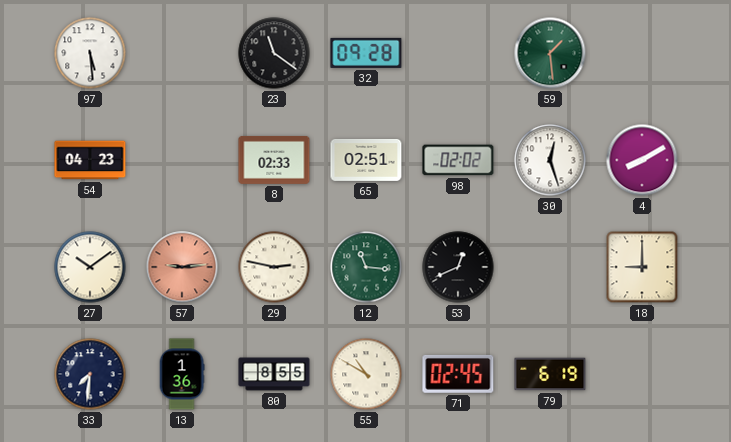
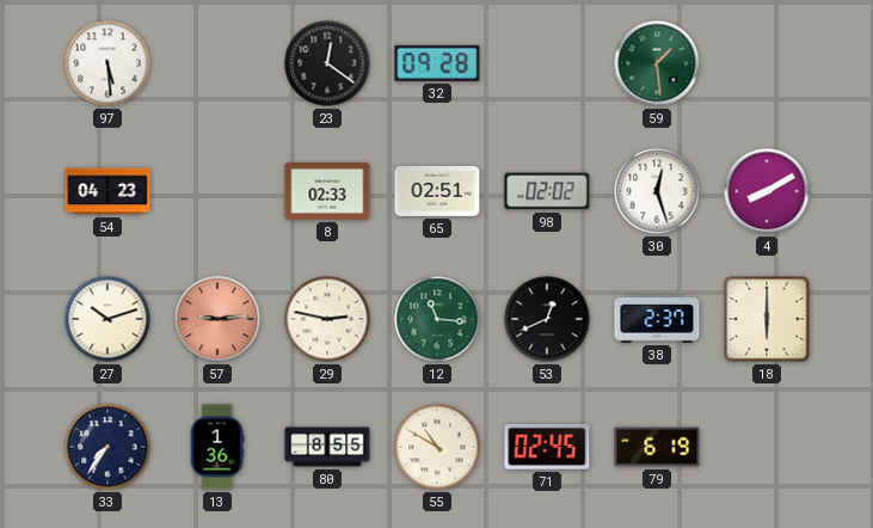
23: 11:21 -> 12:21 (327, 63)
27: 10:09 -> 10:12 (107, 319)
38: none -> 2:37 (657, 319)
18: 9:00 -> 6:00 (767, 319)
33: 7:31 -> 7:36 (107, 447)
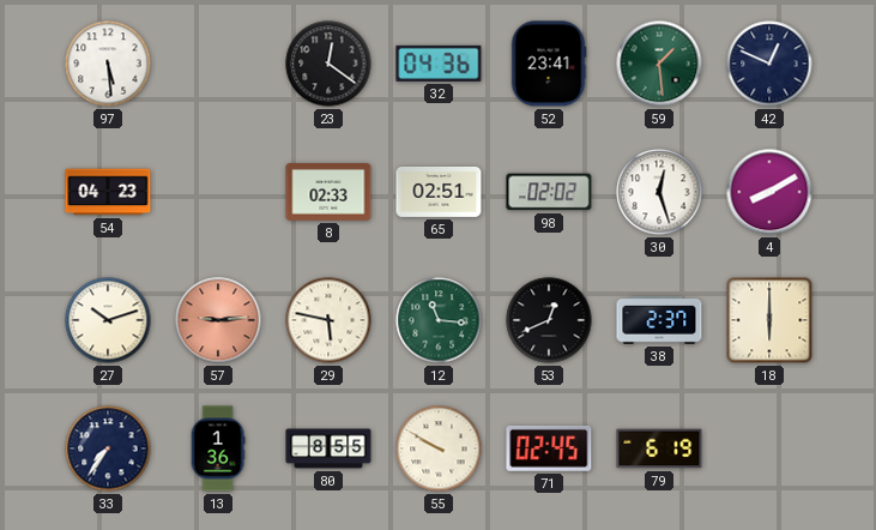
32: 09:28 -> 04:36 (439, 64)
52: none -> 23:41 (549, 64)
42: none -> 12:49 (769, 64)
29: 2:47 -> 5:47 (328, 320)
55: 10:50 -> 9:50 (439, 448)
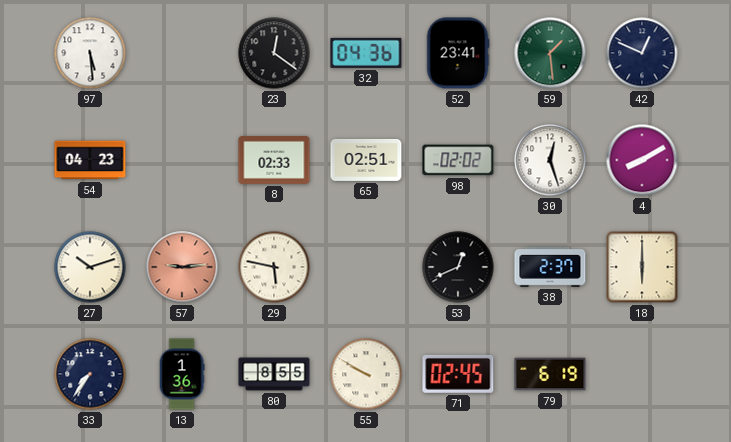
12: 11:16 -> none (439, 320)
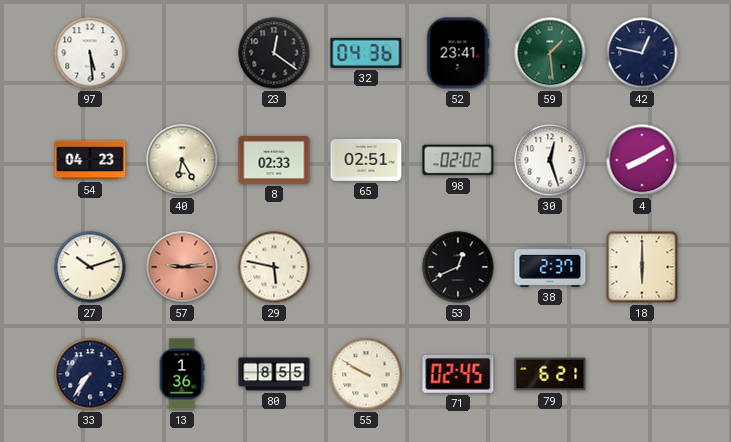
42: 12:49 -> 12:47 (642, 53)
40: none -> 6:25 (182, 160)
79: 6:19 -> 6:21 (550, 374)
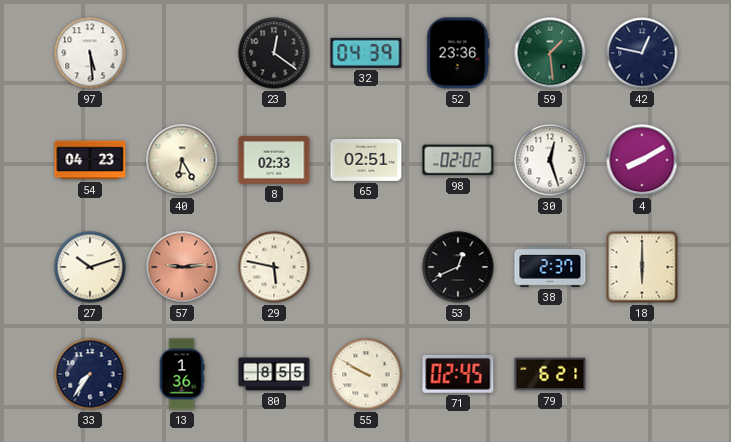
32: 04:36 -> 04:39 (366, 53)
52: 23:41 -> 23:36 (458, 53)
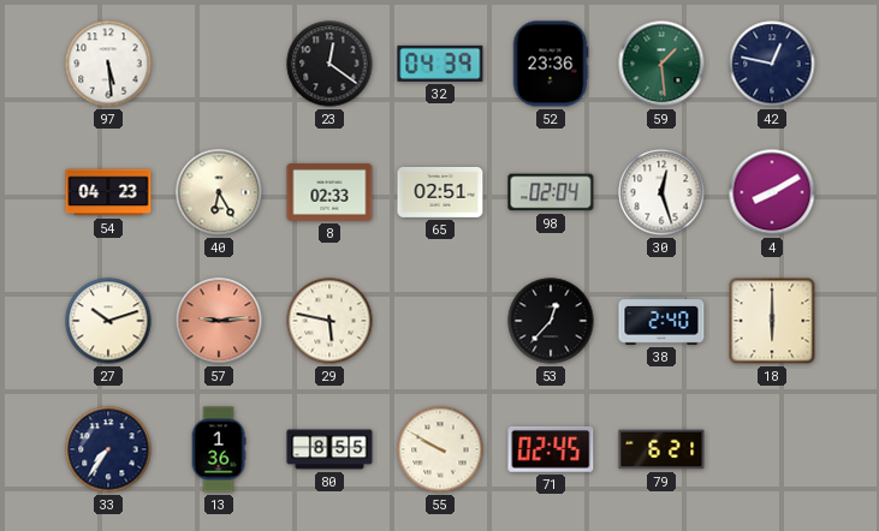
98: 02:02 -> 02:04 (551, 192)
53: 12:41 -> 12:37 (551, 321)
38: 2:37 -> 2:40 (661, 321)
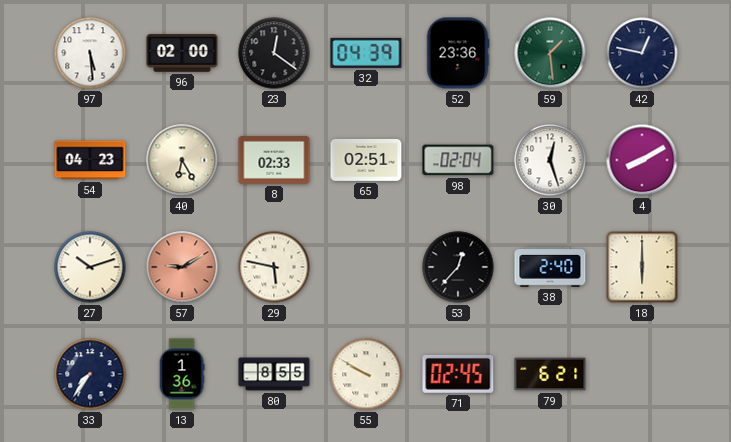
96: none -> 02:00 (182, 53)
57: 9:14 -> 9:10 (182, 267)
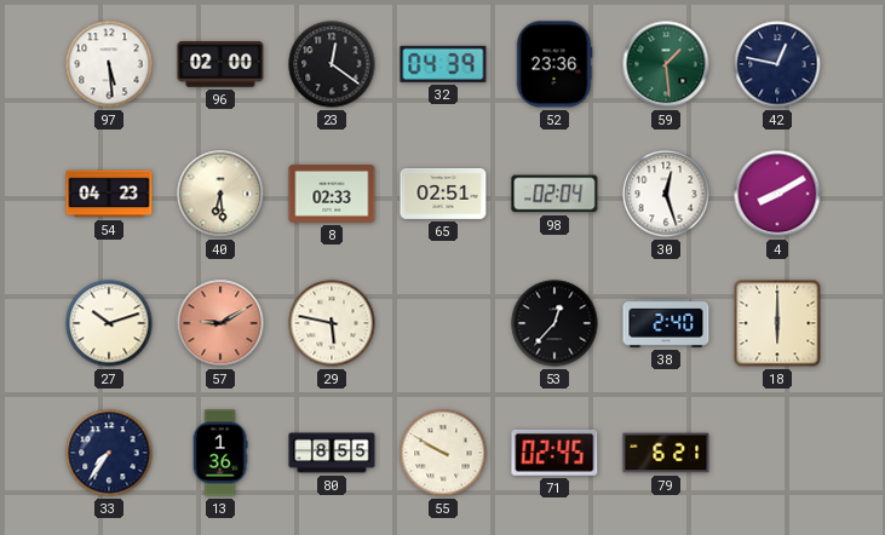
40: 6:25 -> 6:29 (220, 194)
